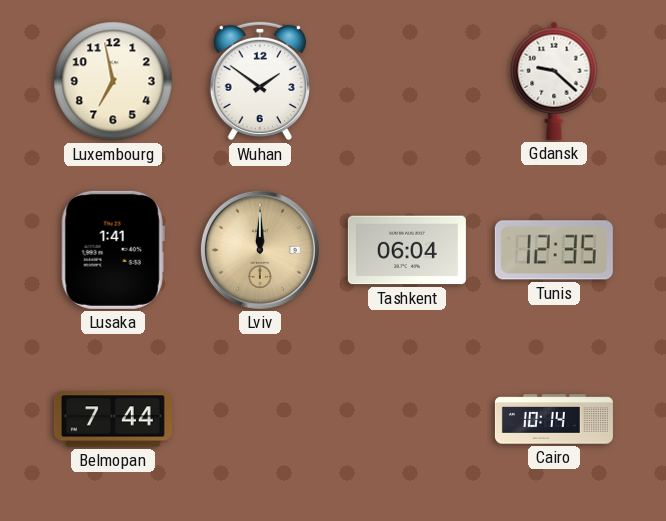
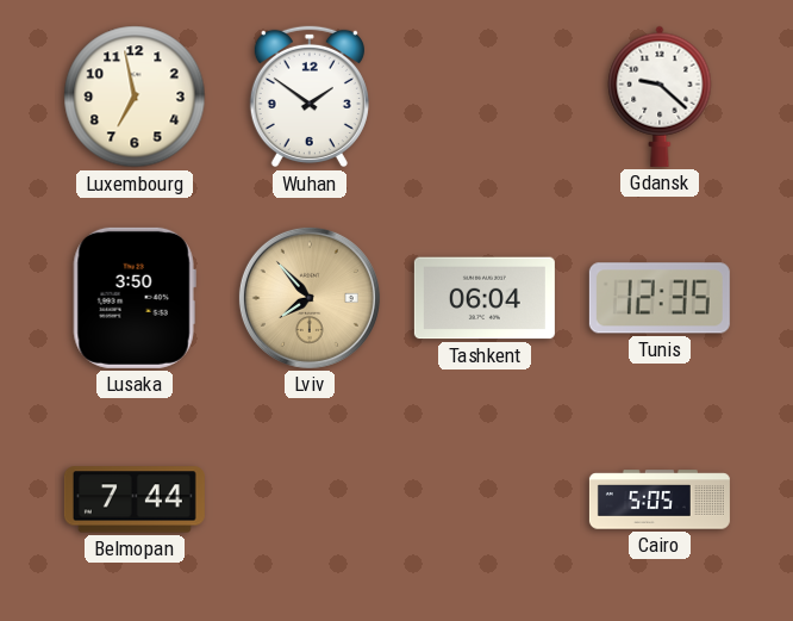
Lusaka: 1:41 -> 3:50 (135, 298)
Lviv: 12:00 -> 7:53 (310, 298)
Cairo: 10:14 -> 5:05 (660, 499)
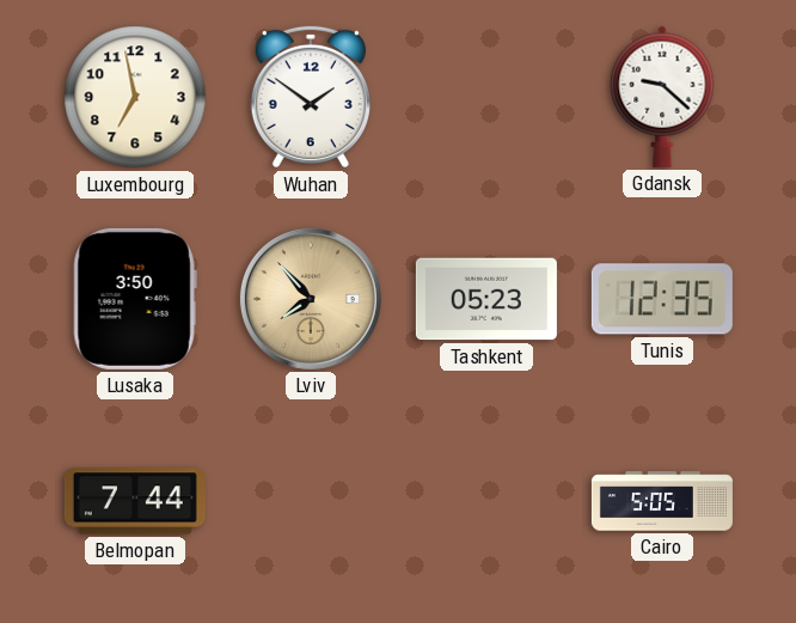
Tashkent: 06:04 -> 05:23 (486, 299)
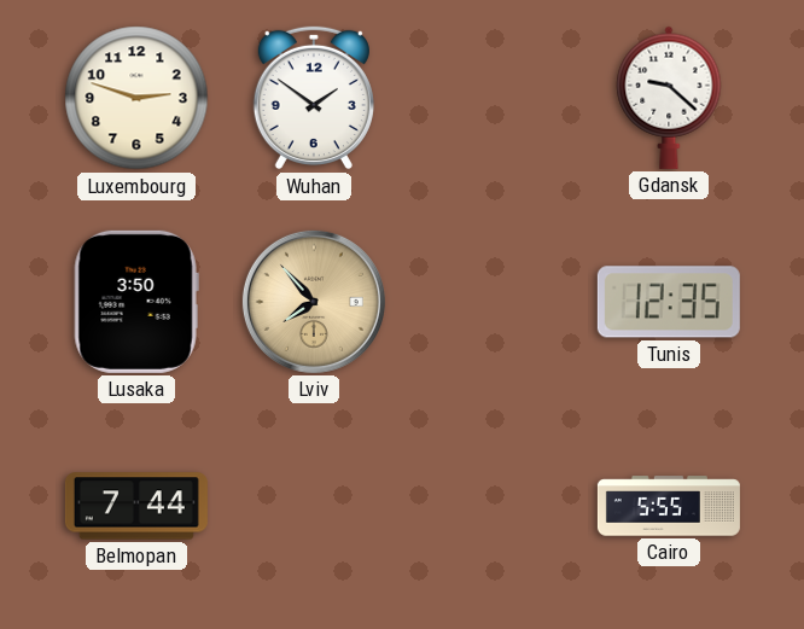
Luxembourg: 6:58 -> 2:48 (136, 98)
Tashkent: 05:23 -> none (486, 299)
Cairo: 5:05 -> 5:55 (669, 506)
